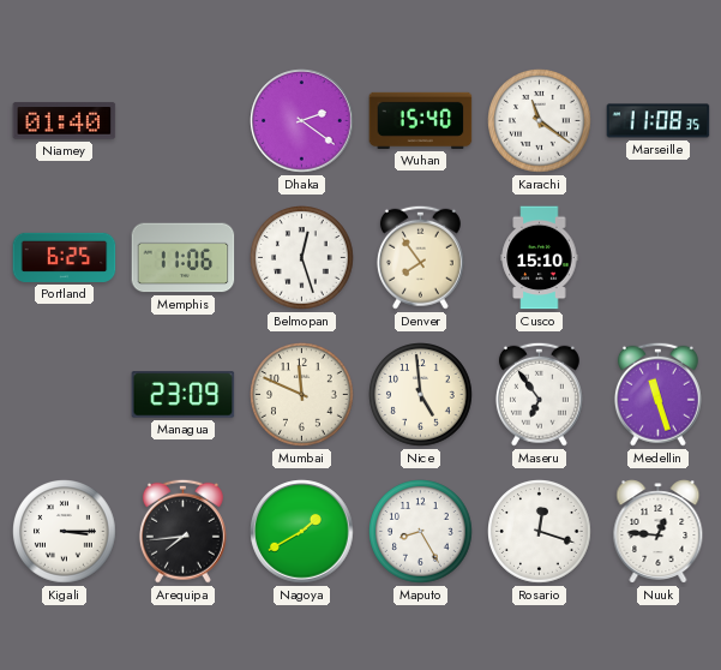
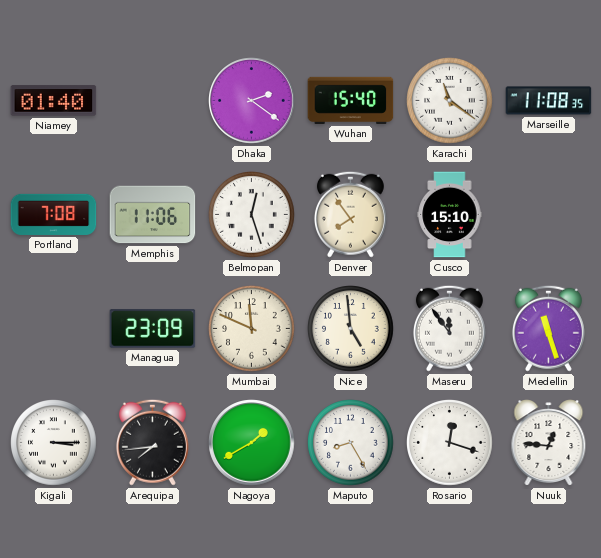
Portland: 6:25 -> 7:08 (54, 214)
Maseru: 6:54 -> 11:54 (449, 328)
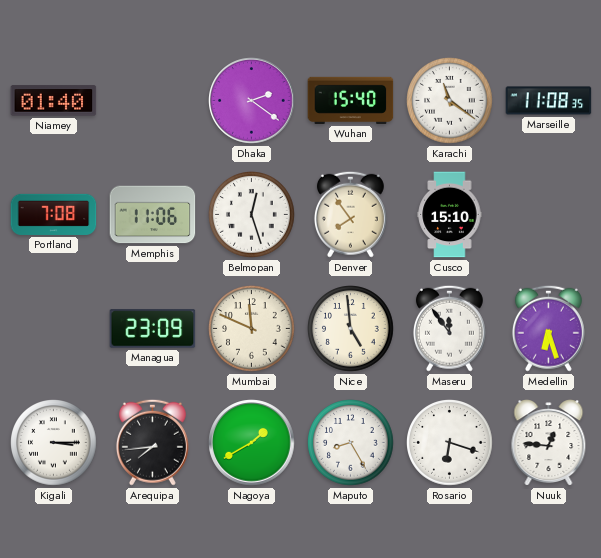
Medellin: 11:27 -> 6:27 (548, 328)
Rosario: 12:18 -> 6:18 (450, 443)
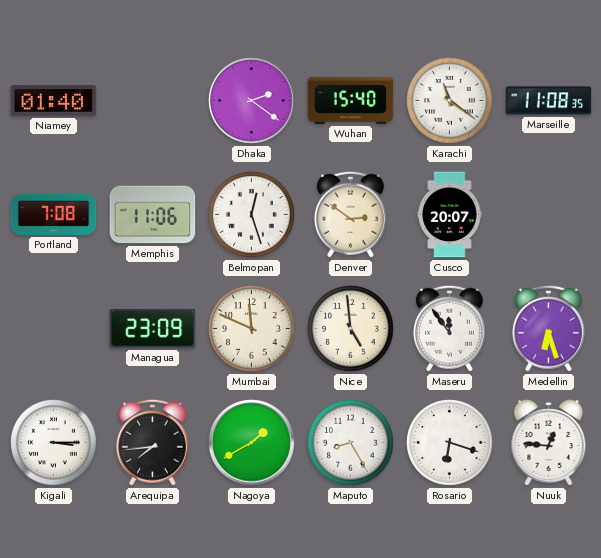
Denver: 7:54 -> 2:51 (350, 214)
Cusco: 15:10 -> 20:07 (450, 215)
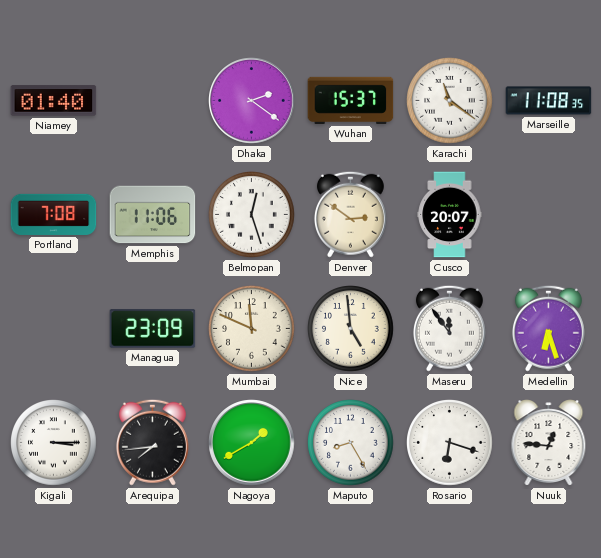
Wuhan: 15:40 -> 15:37 (351, 100)
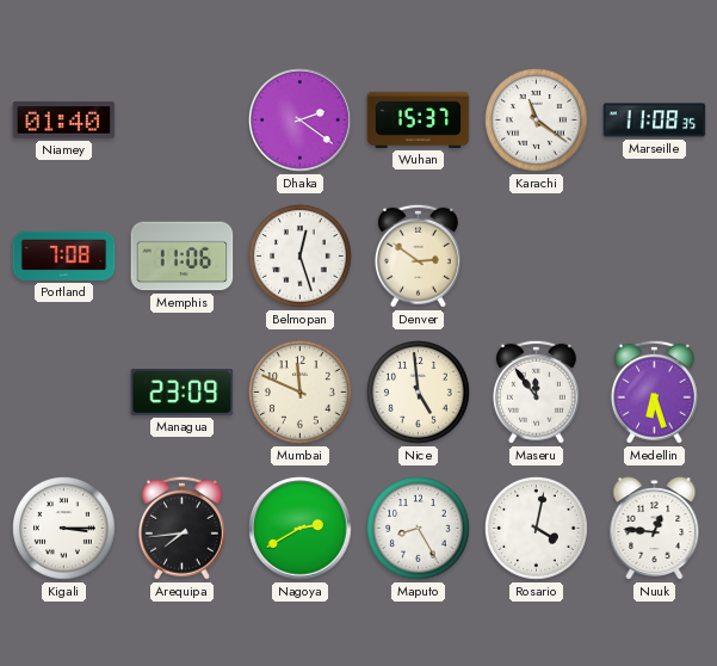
Cusco: 20:07 -> none (450, 215)
Nagoya: 1:40 -> 2:40 (301, 529)
Rosario: 6:18 -> 4:02 (537, 529)
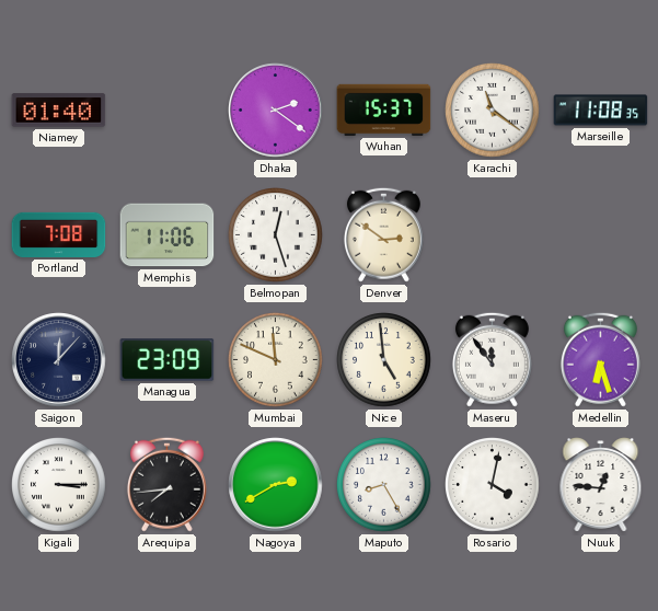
Saigon: none -> 12:07 (59, 360)
